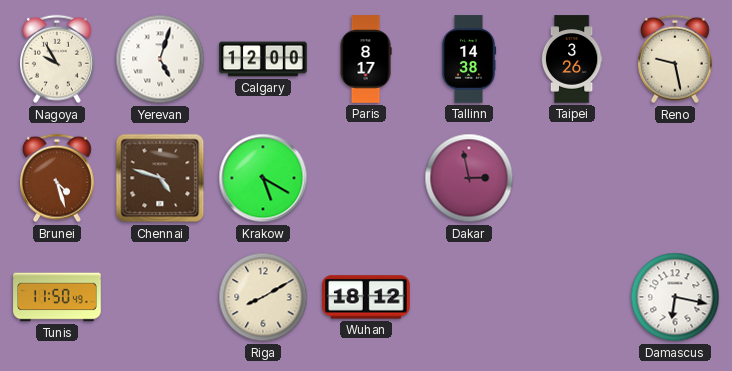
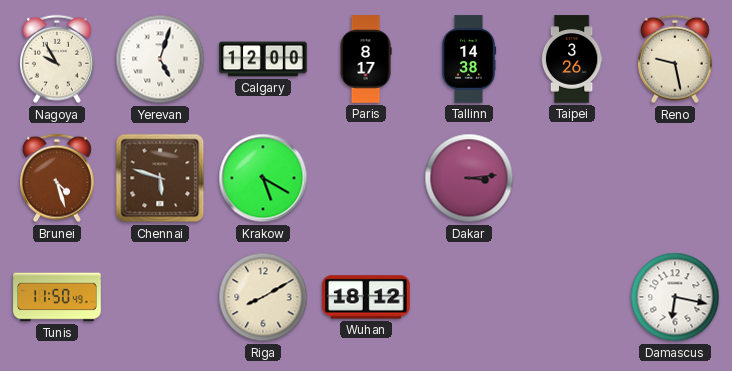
Chennai: 4:48 -> 5:48 (160, 178)
Dakar: 2:58 -> 3:14 (469, 178)
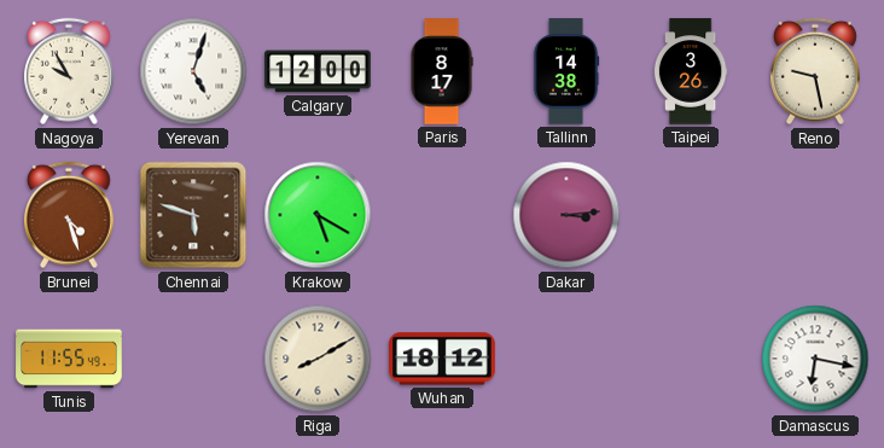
Tunis: 11:50 -> 11:55 (69, 359)
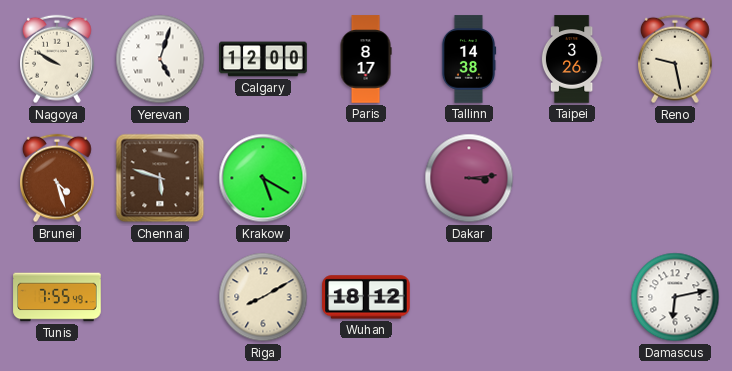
Nagoya: 9:55 -> 9:50 (58, 59)
Tunis: 11:55 -> 7:55 (57, 297)
Damascus: 6:17 -> 6:13 (675, 297)
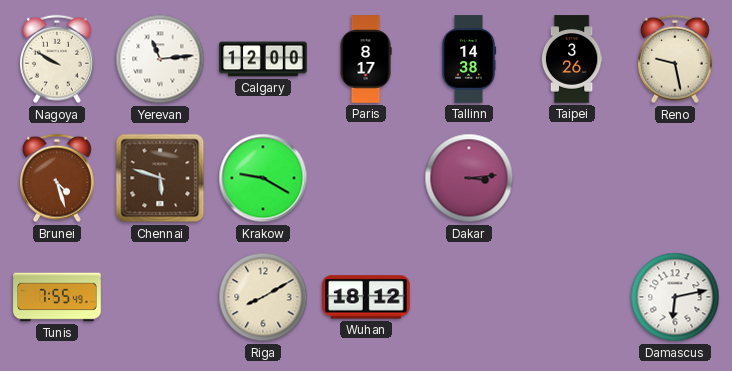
Yerevan: 5:03 -> 11:14 (160, 59)
Krakow: 5:20 -> 9:20 (263, 178)
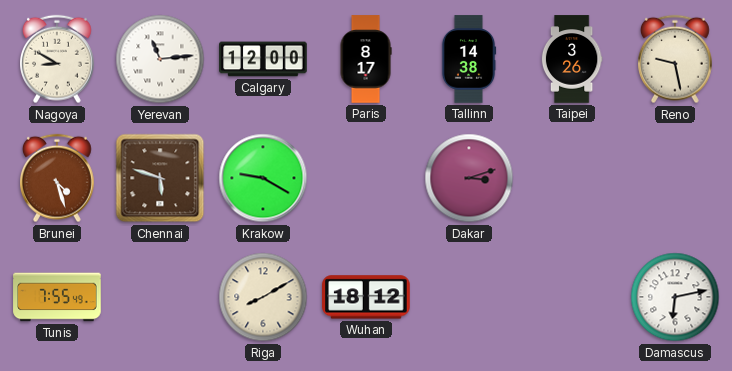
Nagoya: 9:50 -> 8:50 (58, 59)
Dakar: 3:14 -> 3:12 (469, 178)
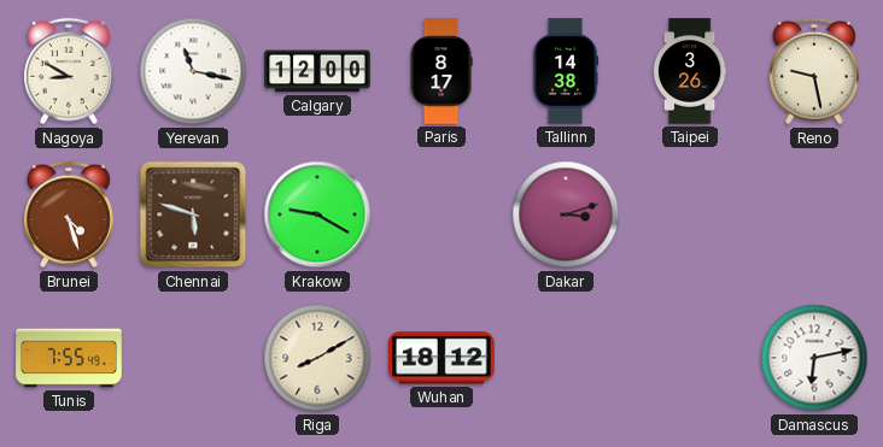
Yerevan: 11:14 -> 11:17 (193, 71)
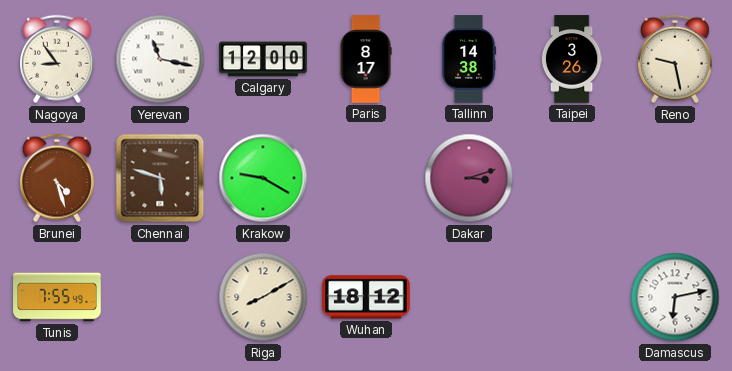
Nagoya: 8:50 -> 8:54 (58, 59)
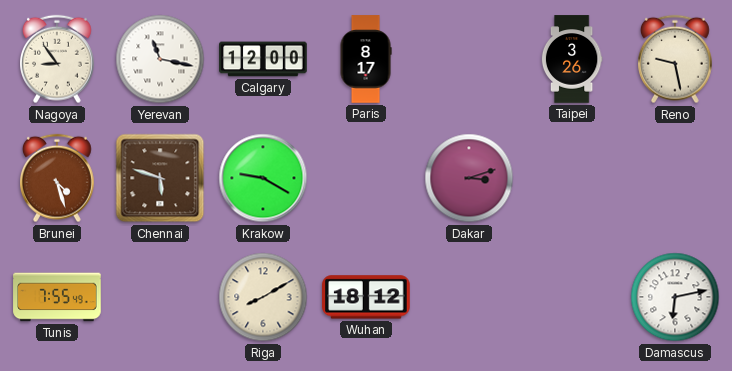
Tallinn: 14:38 -> none (469, 59)
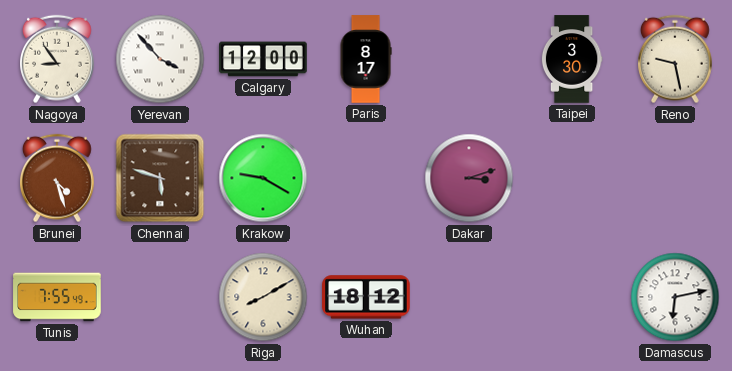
Yerevan: 11:17 -> 3:53 (160, 59)
Taipei: 3:26 -> 3:30 (572, 59)
